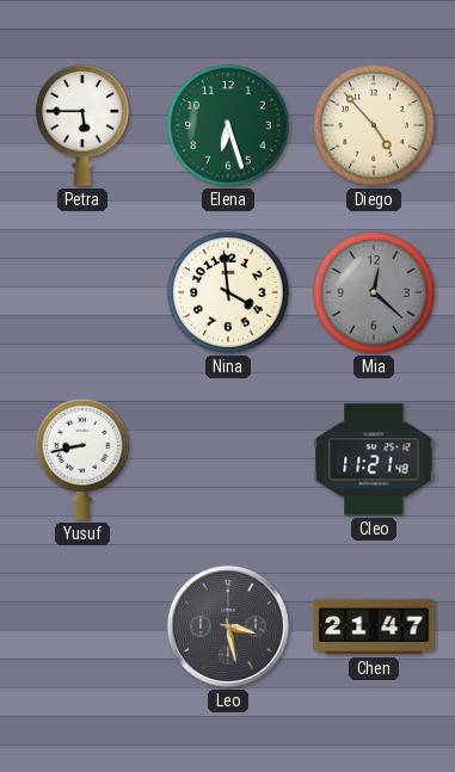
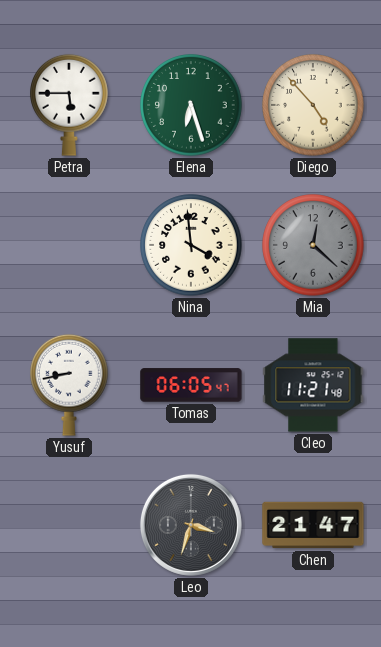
Tomas: none -> 06:05 (191, 385)
Leo: 3:28 -> 3:33 (191, 525)
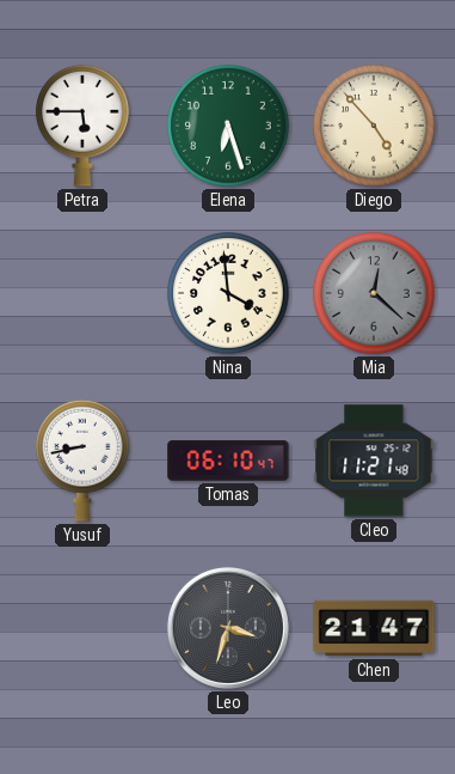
Tomas: 06:05 -> 06:10 (228, 461)
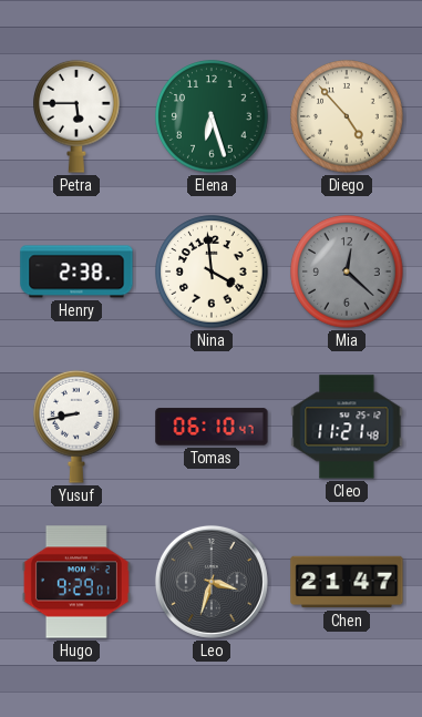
Henry: none -> 2:38 (76, 272)
Hugo: none -> 9:29 (76, 582)
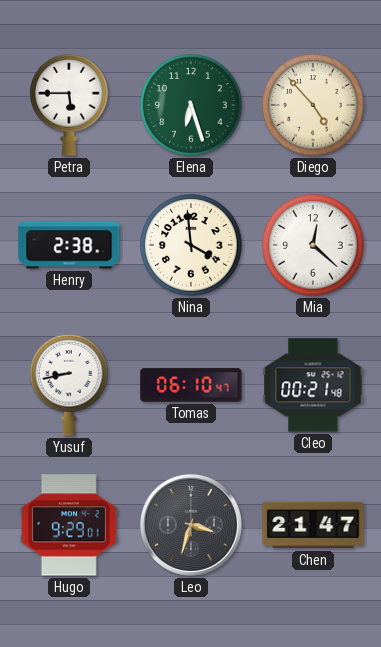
Mia dial: grey -> white (313, 245)
Cleo: 11:21 -> 00:21 (313, 385)
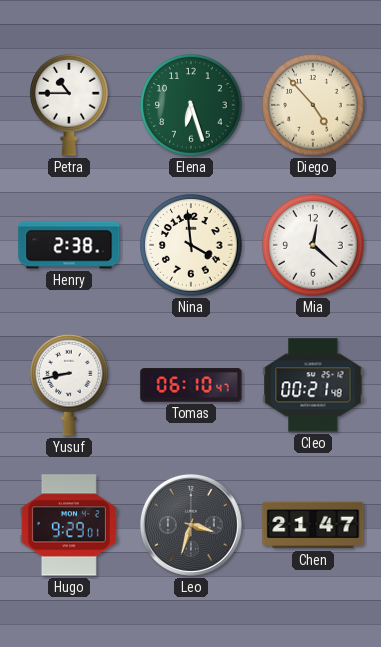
Petra: 5:45 -> 10:45 (69, 105)
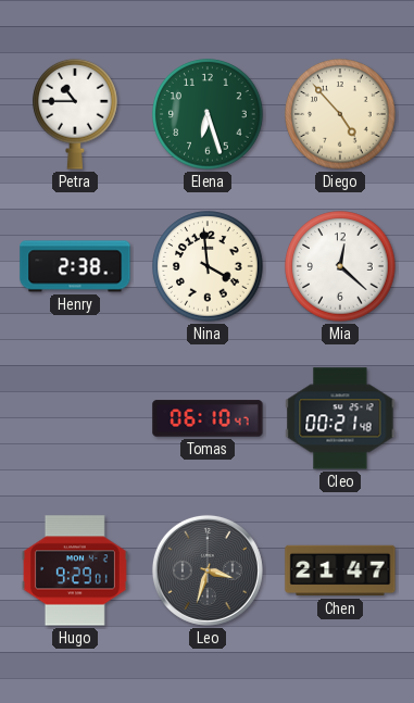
Yusuf: 8:43 -> none (69, 385)
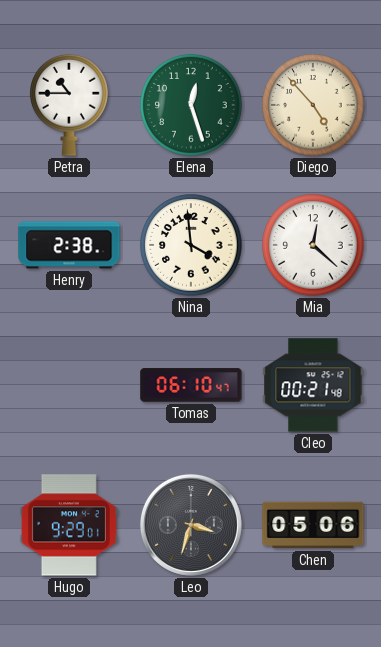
Elena: 6:27 -> 12:27 (191, 105)
Chen: 21:47 -> 05:06 (313, 525)
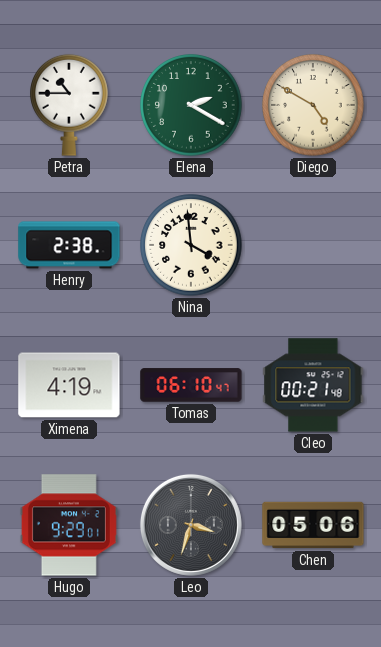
Elena: 12:27 -> 2:20 (191, 105)
Diego: 4:53 -> 4:50 (313, 105)
Mia: 12:22 -> none (313, 245)
Ximena: none -> 4:19 (69, 385)
